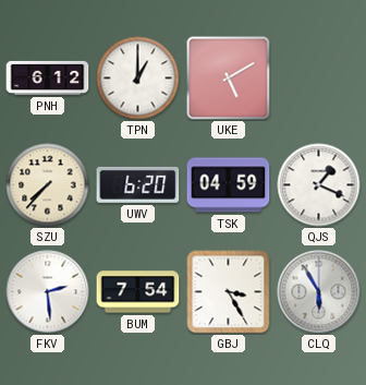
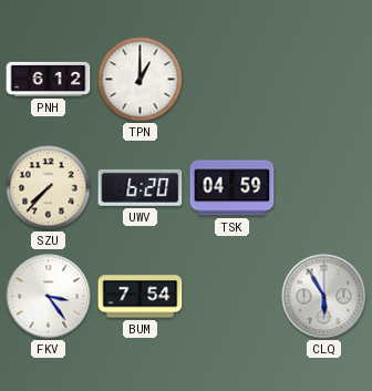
UKE: 5:10 -> none (229, 79)
QJS: 1:19 -> none (319, 185)
FKV: 2:29 -> 3:24 (49, 297)
GBJ: 3:25 -> none (229, 292)
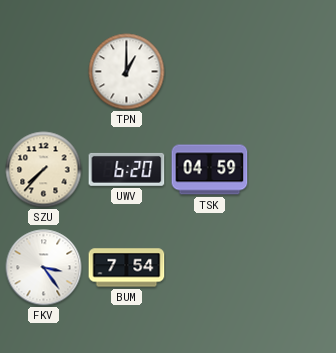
PNH: 6:12 -> none (49, 79)
CLQ: 5:55 -> none (324, 297)
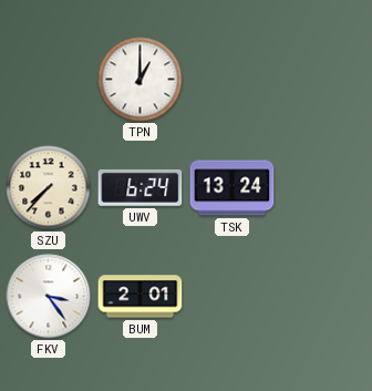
UWV: 6:20 -> 6:24 (141, 187)
TSK: 04:59 -> 13:24 (232, 188)
BUM: 7:54 -> 2:01 (141, 297)
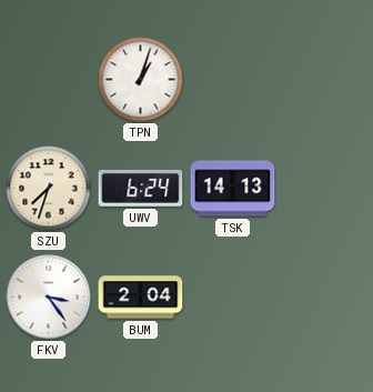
TPN: 1:00 -> 1:03 (141, 80)
SZU: 7:37 -> 7:33 (49, 189)
TSK: 13:24 -> 14:13 (233, 189)
BUM: 2:01 -> 2:04 (141, 298)
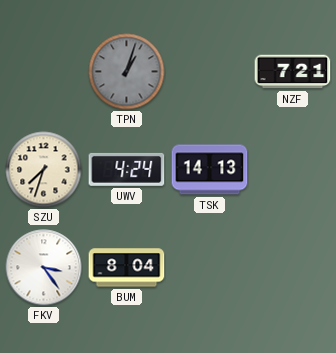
TPN dial: white -> grey (127, 72)
NZF: none -> 7:21 (293, 72)
UWV: 6:24 -> 4:24 (127, 169)
BUM: 2:04 -> 8:04 (127, 268)
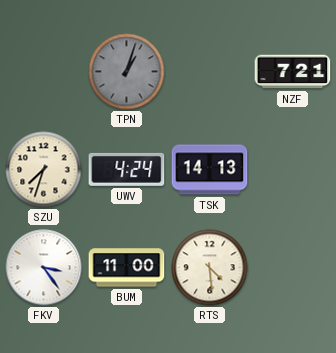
BUM: 8:04 -> 11:00 (127, 268)
RTS: none -> 4:29 (210, 268)
